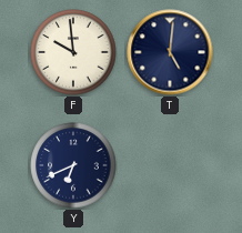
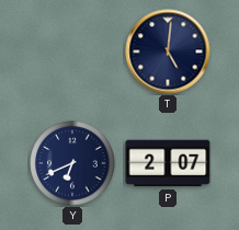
F: 9:59 -> none (73, 52)
P: none -> 2:07 (168, 163)
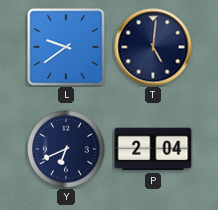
L: none -> 9:39 (66, 47)
P: 2:07 -> 2:04 (153, 149)
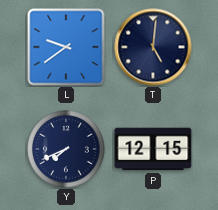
Y: 6:41 -> 7:41 (66, 149)
P: 2:04 -> 12:15 (153, 149)
